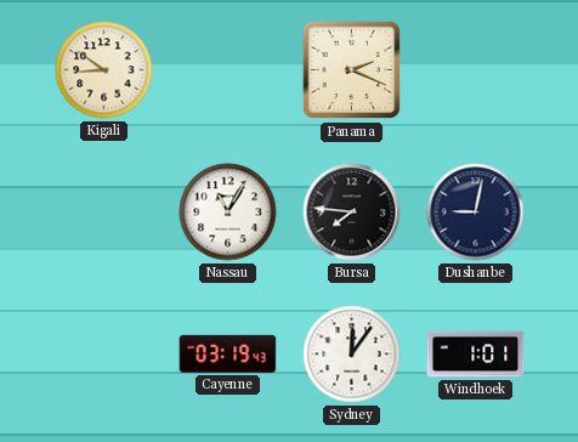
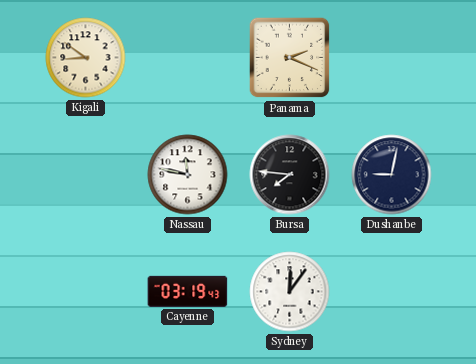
Nassau: 11:05 -> 11:47 (188, 175)
Windhoek: 1:01 -> none (476, 355)
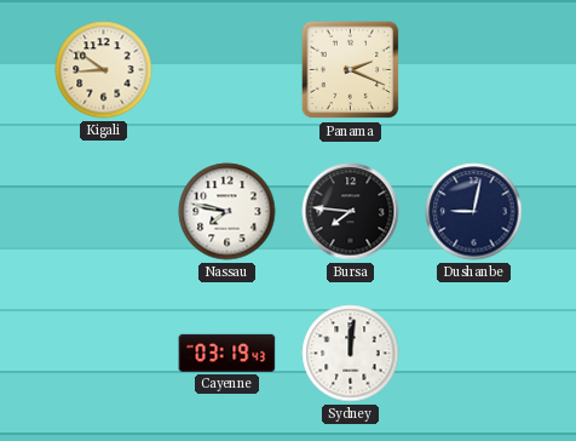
Nassau: 11:47 -> 7:47 (227, 212)
Sydney: 12:06 -> 12:01 (351, 354)
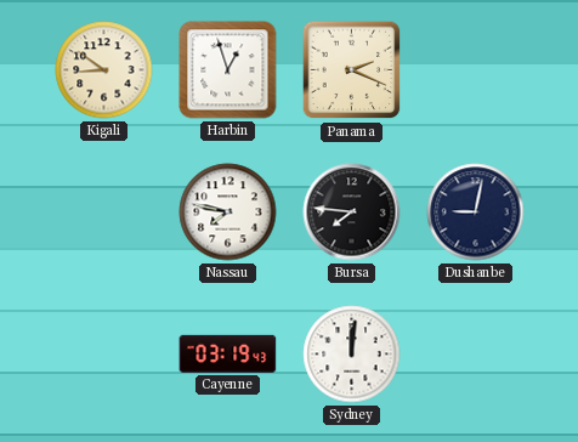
Harbin: none -> 12:57 (228, 70)
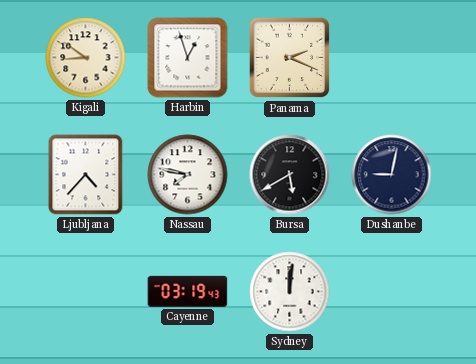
Ljubljana: none -> 4:37 (86, 175)
Bursa: 7:46 -> 5:40 (290, 175)
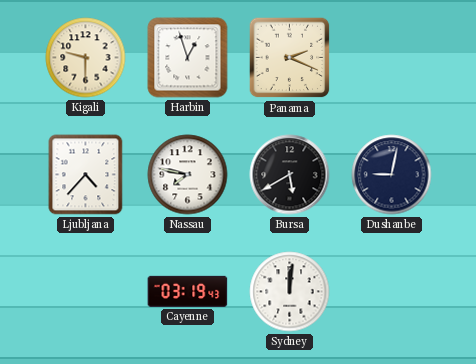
Kigali: 8:51 -> 9:30 (86, 58)
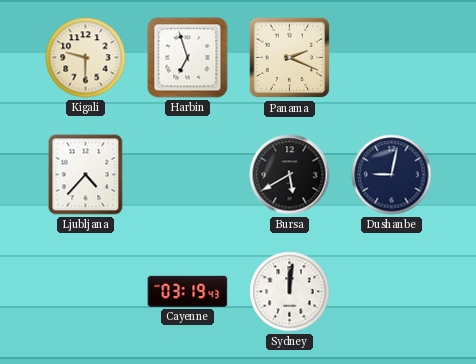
Harbin: 12:57 -> 6:57 (188, 58)
Nassau: 7:47 -> none (188, 175)
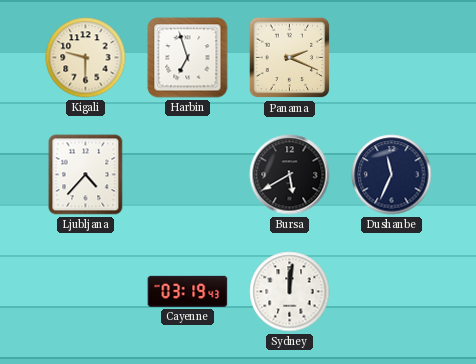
Dushanbe: 9:02 -> 11:34 (392, 175)
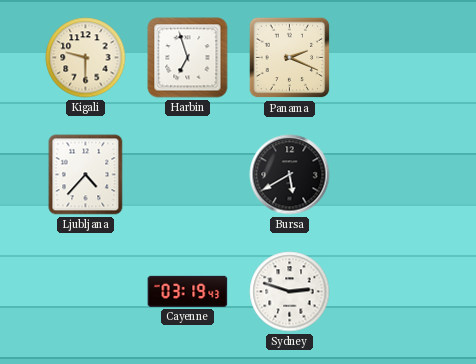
Dushanbe: 11:34 -> none (392, 175)
Sydney: 12:01 -> 2:48 (290, 292)
